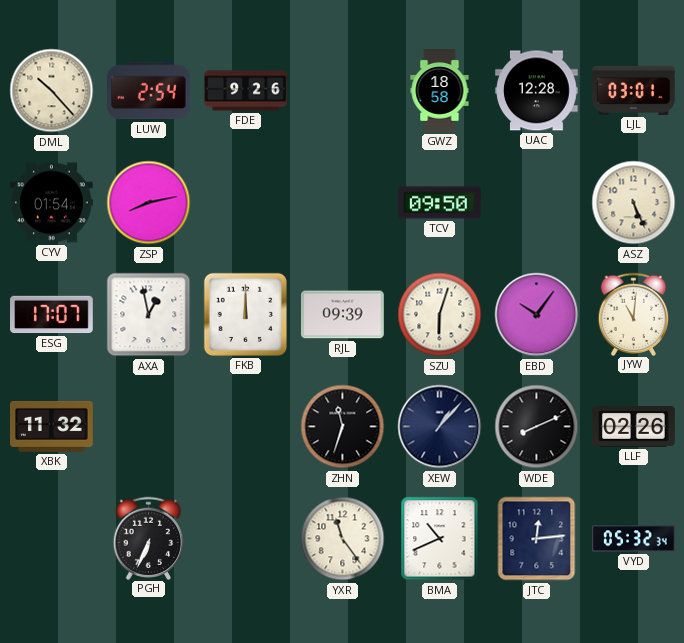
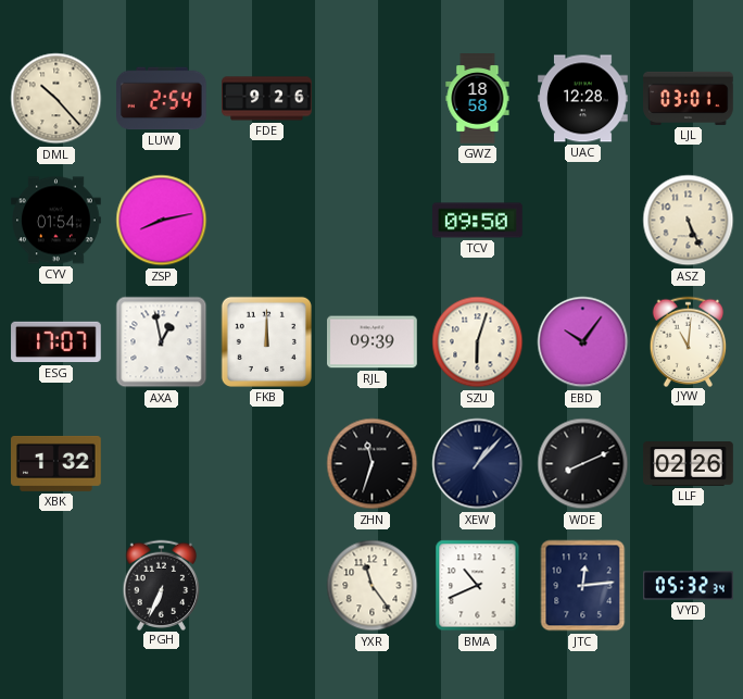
XBK: 11:32 -> 1:32 (56, 463)
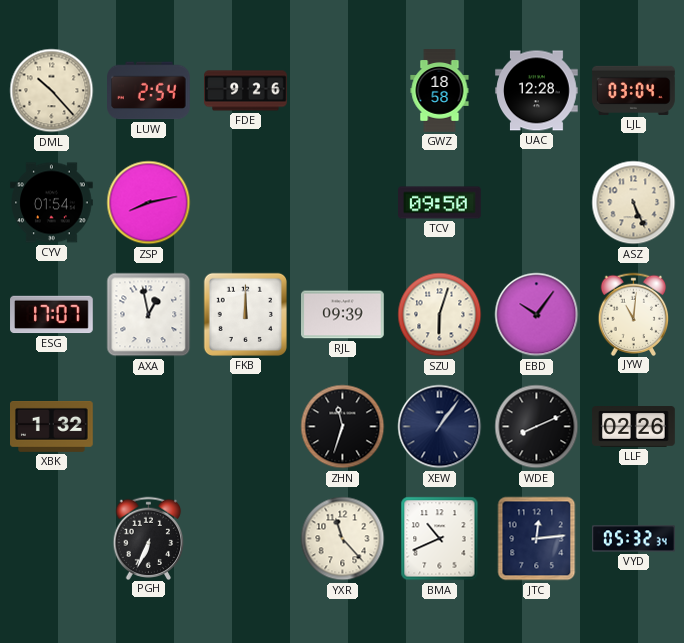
LJL: 03:01 -> 03:04 (634, 90)
XEW: 1:07 -> 1:06 (440, 427)
YXR: 11:24 -> 11:23 (343, 539)
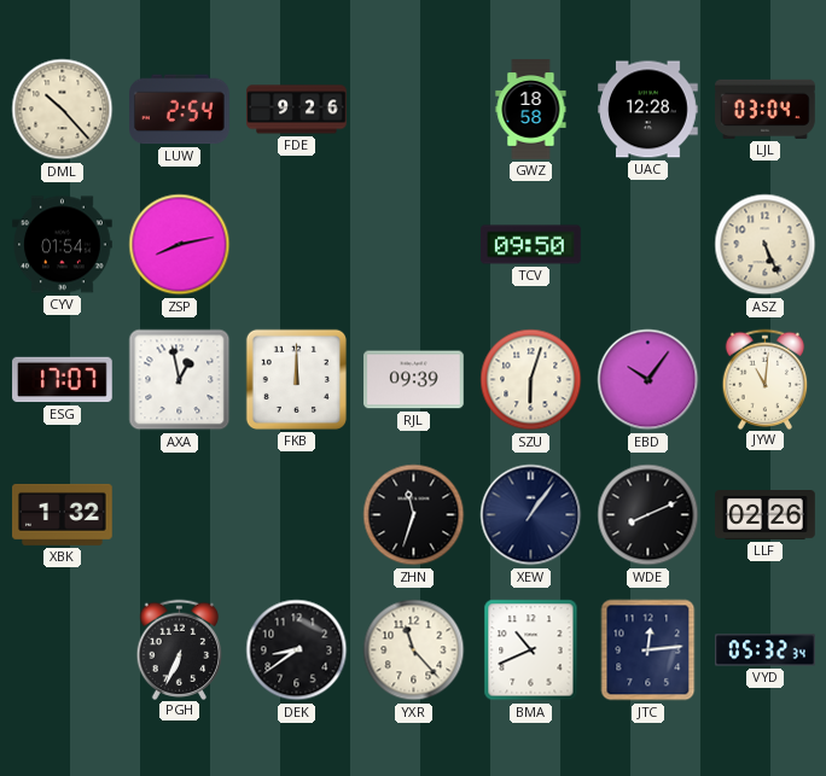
DEK: none -> 8:39 (297, 650)
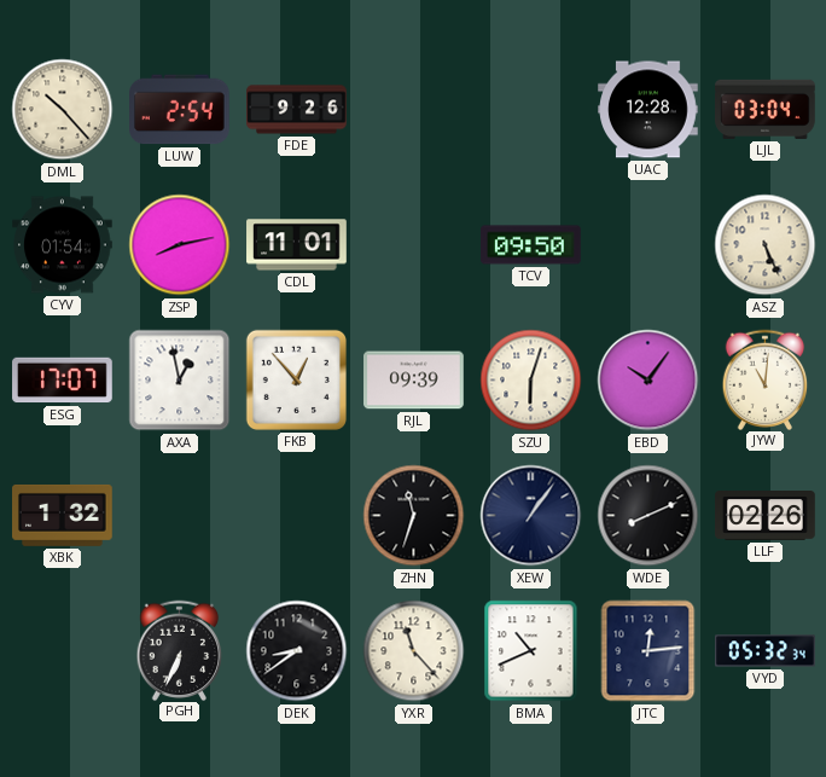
GWZ: 18:58 -> none (531, 110)
CDL: none -> 11:01 (297, 245)
FKB: 12:00 -> 12:53 (296, 379)
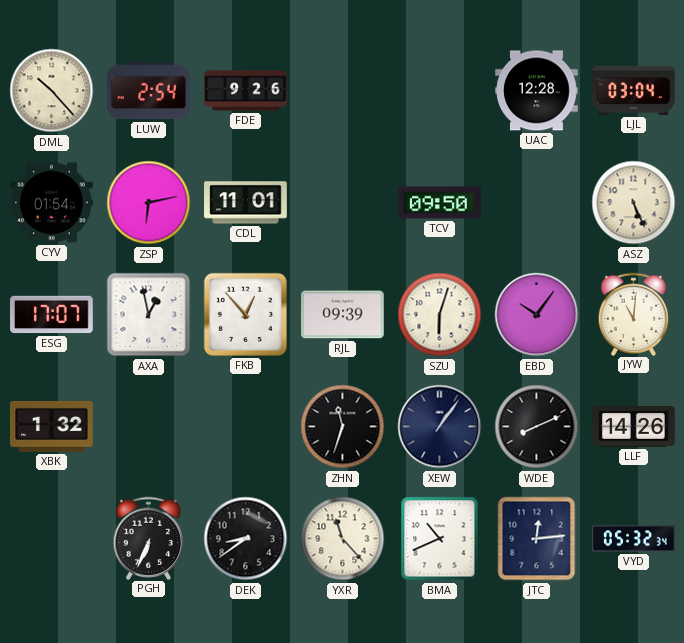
ZSP: 8:13 -> 6:13 (149, 203)
LLF: 02:26 -> 14:26 (634, 427)
